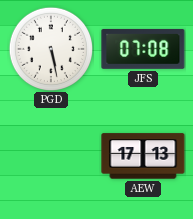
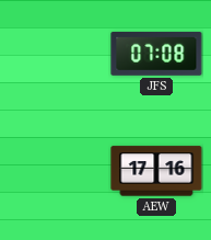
PGD: 5:28 -> none (50, 48)
AEW: 17:13 -> 17:16 (156, 171)
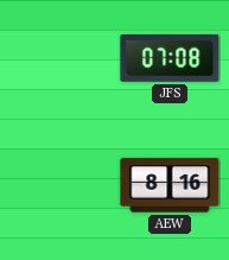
AEW: 17:16 -> 8:16 (170, 185)
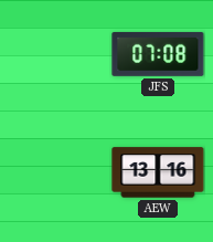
AEW: 8:16 -> 13:16 (158, 172)
